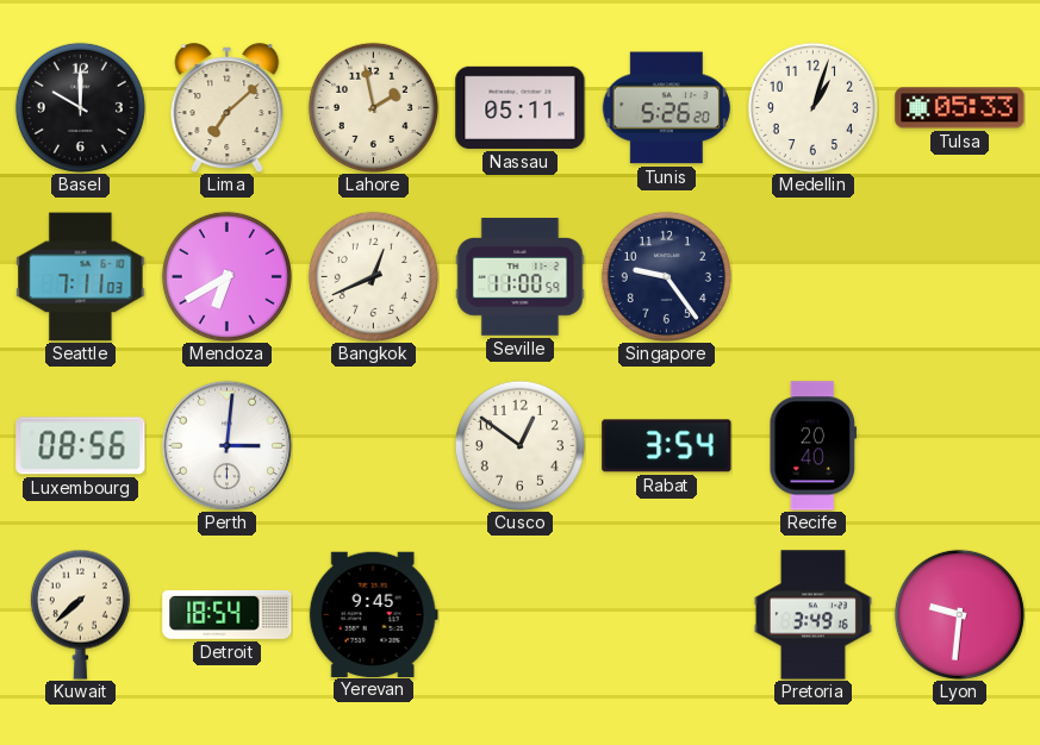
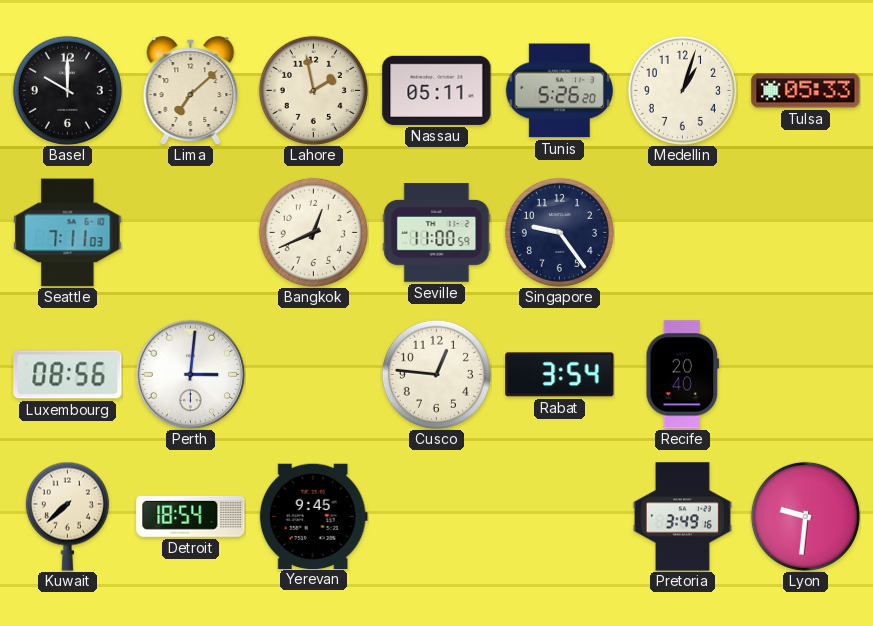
Mendoza: 6:40 -> none (226, 276)
Cusco: 12:51 -> 12:46 (436, 374)
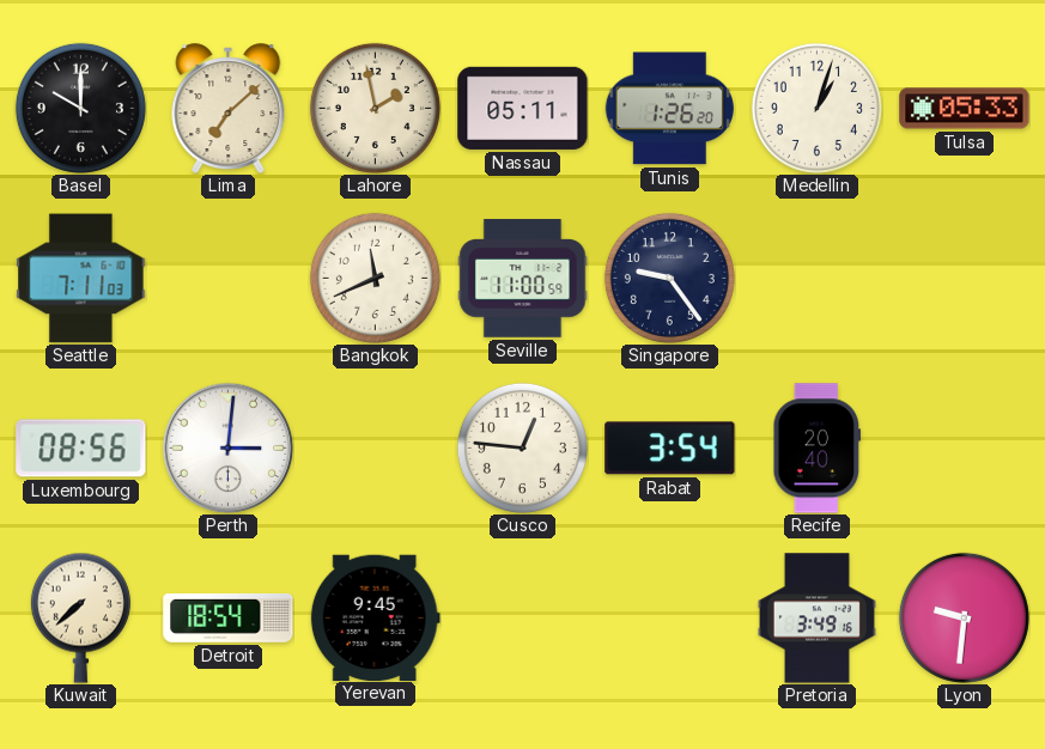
Tunis: 5:26 -> 1:26 (669, 109)
Bangkok: 12:41 -> 11:41 (375, 278)
